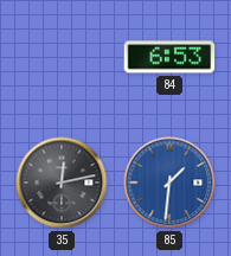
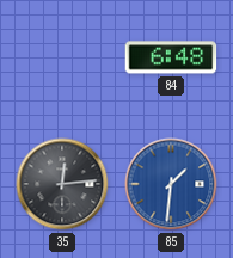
84: 6:53 -> 6:48 (171, 57)
35: 12:13 -> 12:14 (62, 184)
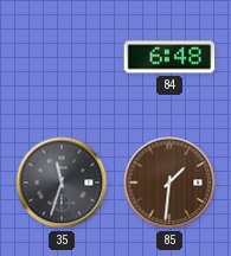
35: 12:14 -> 11:33 (62, 183)
85 dial: blue -> brown (169, 183)
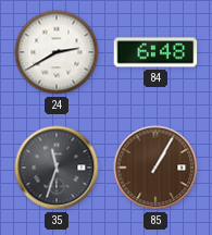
24: none -> 2:40 (57, 52)
85: 1:31 -> 1:05 (155, 168)
